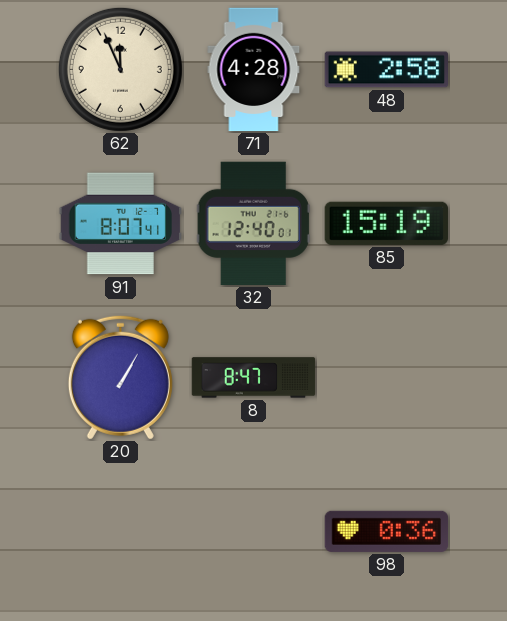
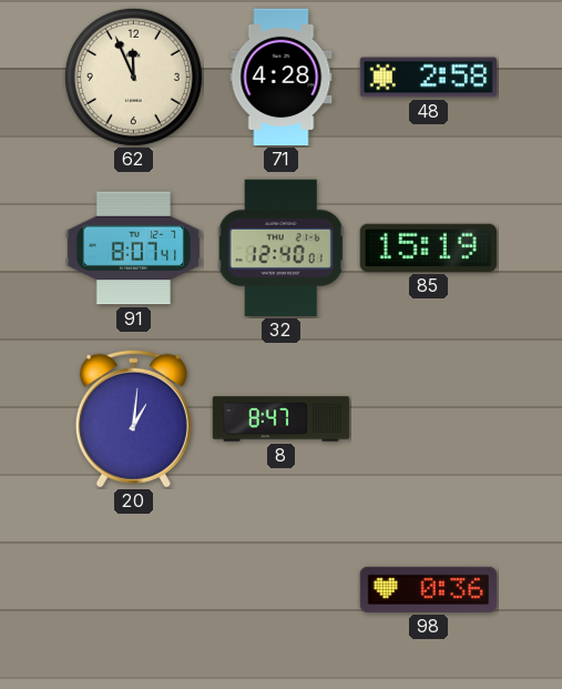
20: 1:05 -> 1:01 (133, 418)
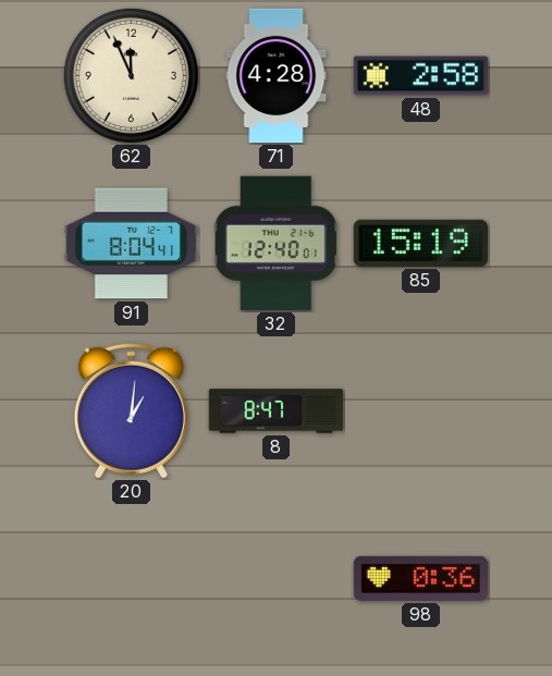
91: 8:07 -> 8:04 (131, 244)
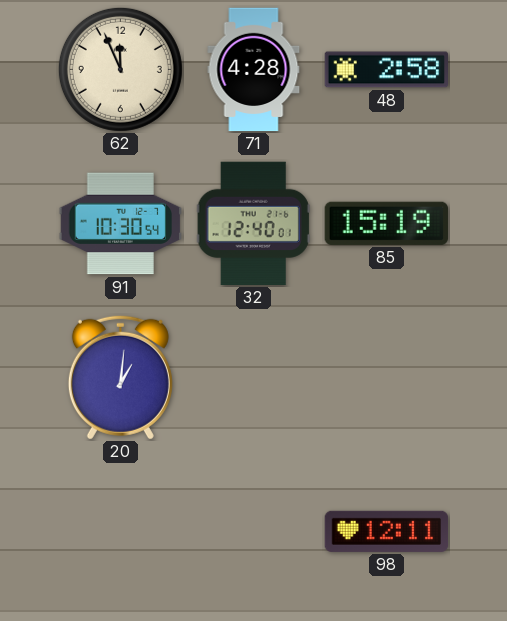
91: 8:04 -> 10:30 (120, 224)
8: 8:47 -> none (277, 411)
98: 0:36 -> 12:11 (387, 531)
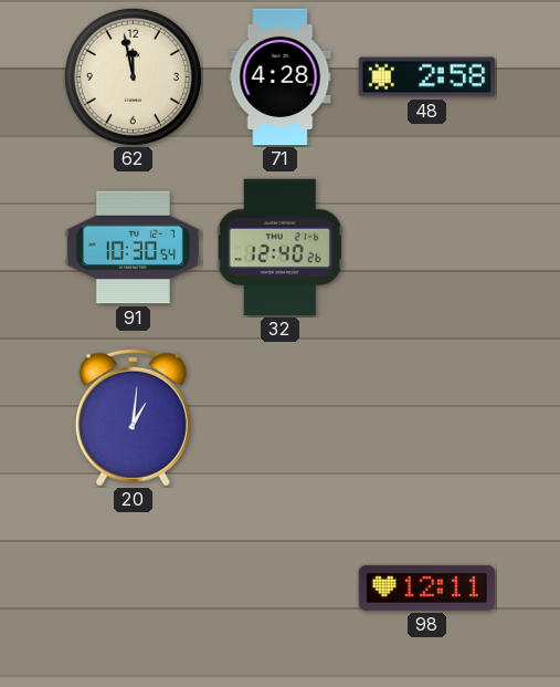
62: 11:56 -> 11:58 (133, 76)
32: 12:40:01 -> 12:40:26 (279, 248)
85: 15:19 -> none (386, 223)
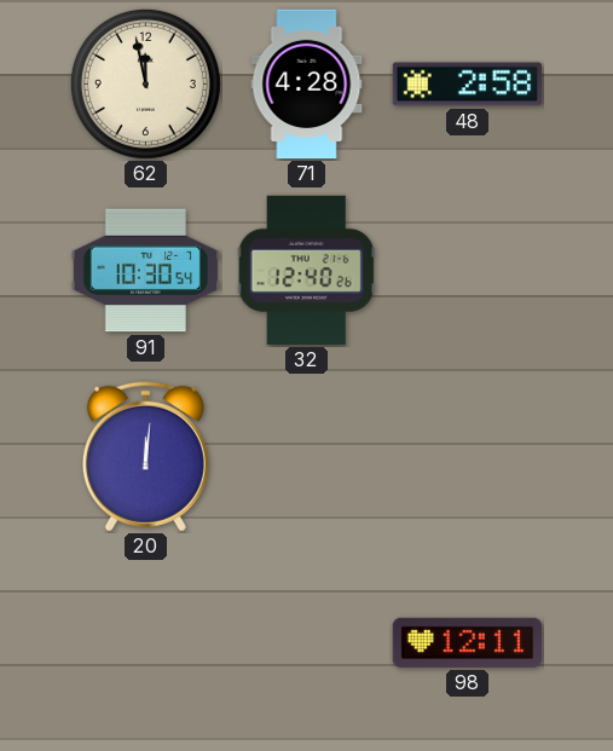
20: 1:01 -> 12:01 (145, 456)
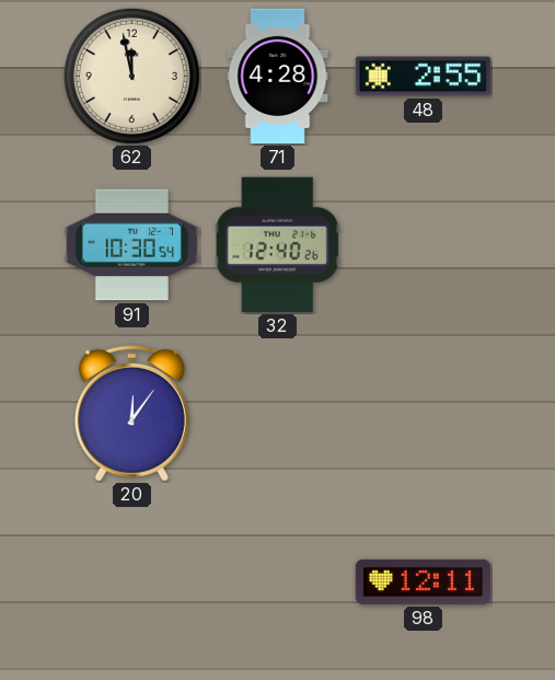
48: 2:58 -> 2:55 (424, 77)
20: 12:01 -> 12:06 (131, 413)
